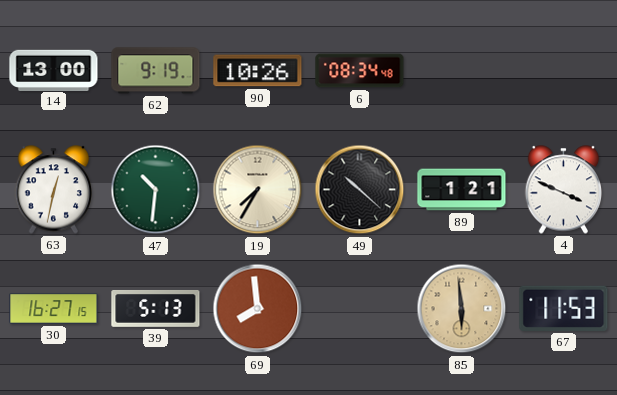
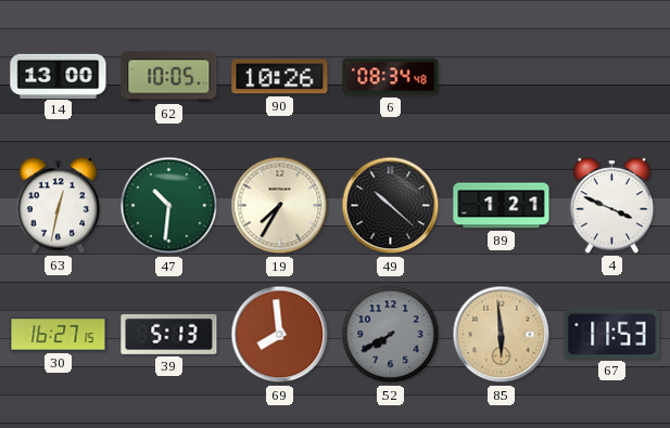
62: 9:19 -> 10:05 (169, 77)
52: none -> 7:40 (391, 335)
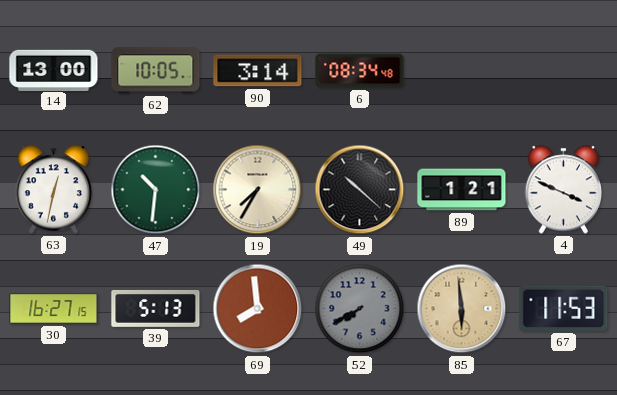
90: 10:26 -> 3:14 (258, 71)
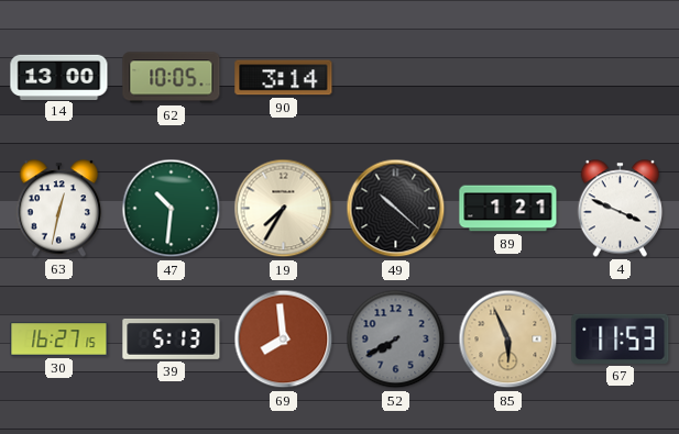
6: 08:34 -> none (360, 71)
85: 5:59 -> 5:56 (508, 340)
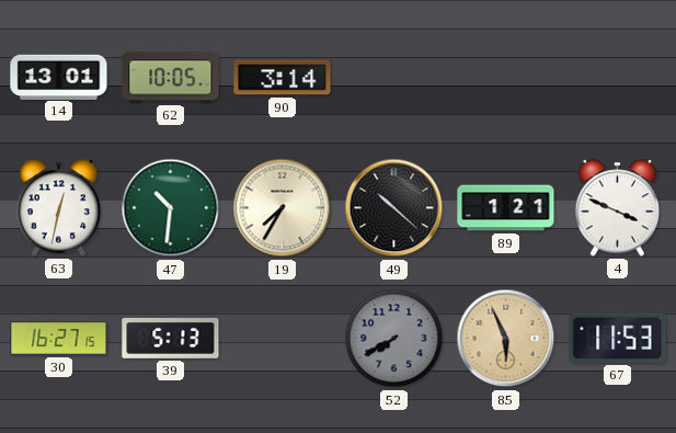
14: 13:00 -> 13:01 (59, 77)
69: 7:59 -> none (284, 340)
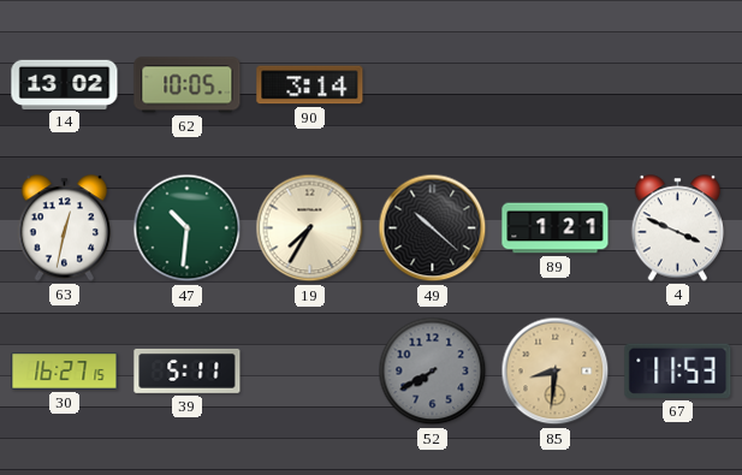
14: 13:01 -> 13:02 (65, 84)
39: 5:13 -> 5:11 (188, 370)
85: 5:56 -> 8:31 (556, 372)
